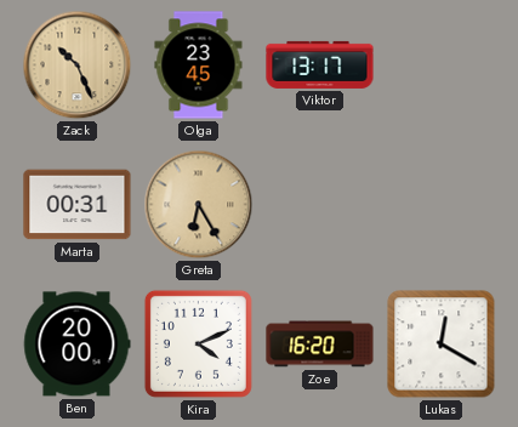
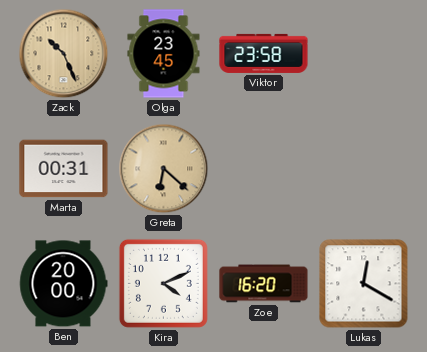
Viktor: 13:17 -> 23:58 (264, 53)
Greta: 6:25 -> 6:22 (164, 169)
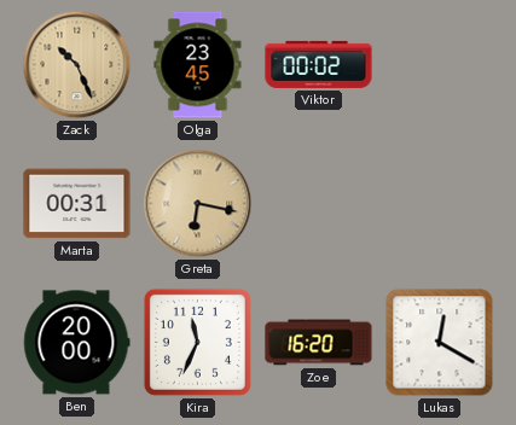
Viktor: 23:58 -> 00:02 (319, 64)
Greta: 6:22 -> 6:17 (198, 204)
Kira: 4:11 -> 11:34 (197, 342)
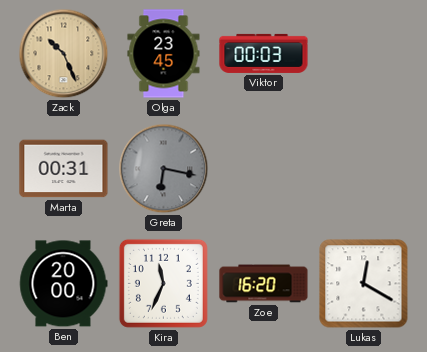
Viktor: 00:02 -> 00:03 (264, 53)
Greta dial: champagne -> grey (164, 169)
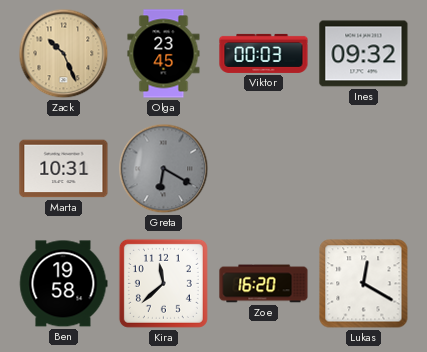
Ines: none -> 09:32 (364, 54)
Marta: 00:31 -> 10:31 (64, 169)
Greta: 6:17 -> 6:20 (164, 169)
Ben: 20:00 -> 19:58 (64, 284)
Kira: 11:34 -> 11:38 (163, 283)
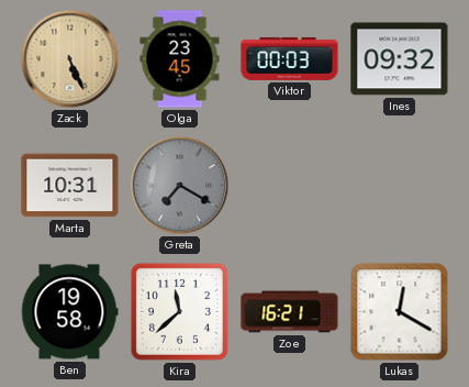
Zack: 10:26 -> 5:26 (70, 59)
Greta: 6:20 -> 7:20 (180, 186)
Zoe: 16:20 -> 16:21 (290, 312)
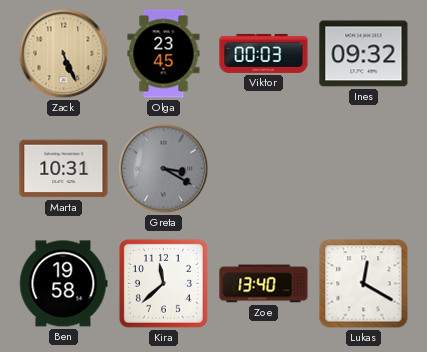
Greta: 7:20 -> 3:20 (164, 169)
Zoe: 16:21 -> 13:40 (264, 284)
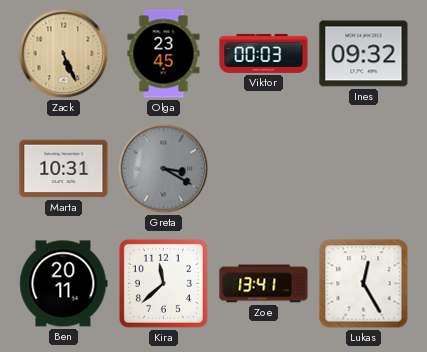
Ben: 19:58 -> 20:11 (64, 284)
Zoe: 13:40 -> 13:41 (264, 284)
Lukas: 12:20 -> 12:25 (364, 284)
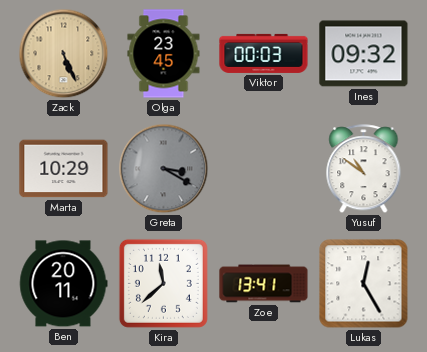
Marta: 10:31 -> 10:29 (64, 169)
Yusuf: none -> 10:51 (364, 169)
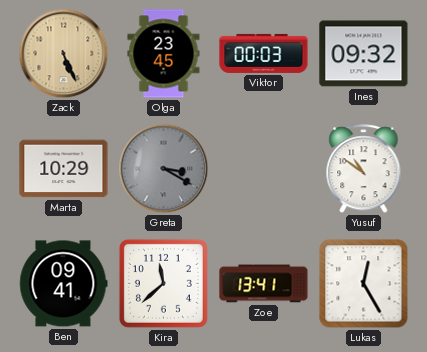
Ben: 20:11 -> 09:41 (64, 284)
